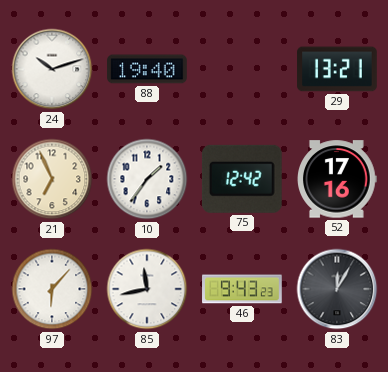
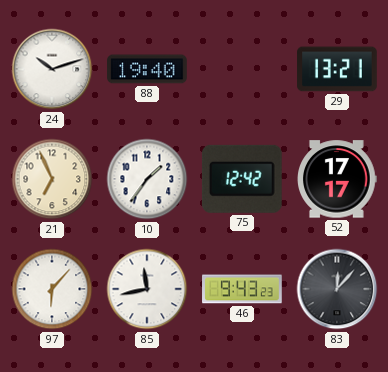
52: 17:16 -> 17:17 (337, 179)
83: 12:05 -> 12:07 (337, 289)
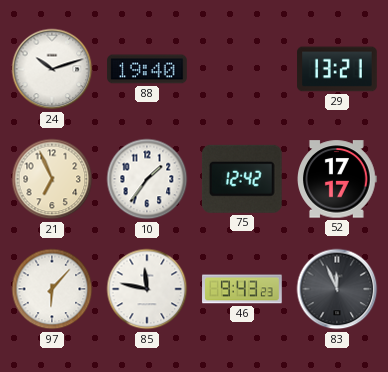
85: 11:43 -> 11:47 (147, 289)
83: 12:07 -> 11:56 (337, 289)
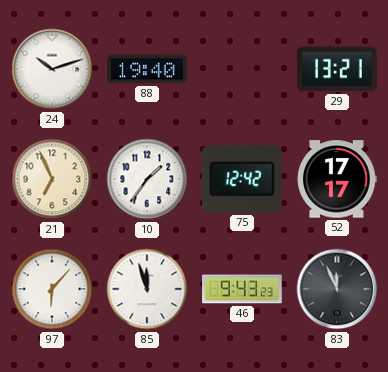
85: 11:47 -> 11:57 (147, 289)
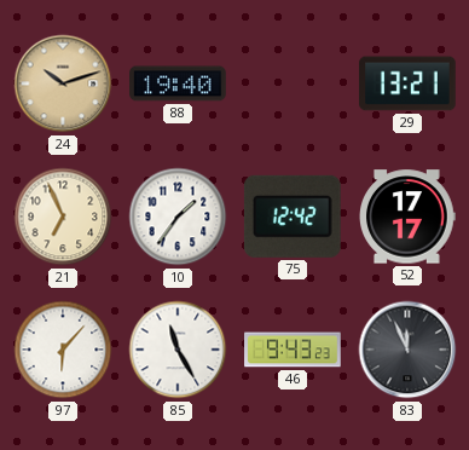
24 dial: white -> champagne (63, 83)
85: 11:57 -> 11:25 (178, 350)
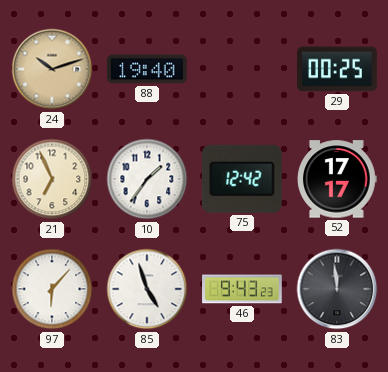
29: 13:21 -> 00:25 (337, 69)
85: 11:25 -> 4:57 (147, 289)
83: 11:56 -> 11:59 (337, 289)
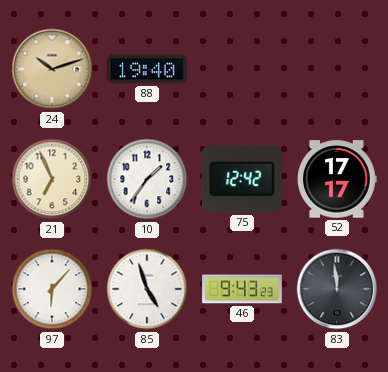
29: 00:25 -> none (337, 69)
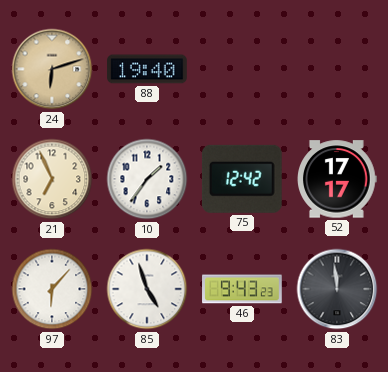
24: 10:12 -> 6:12 (52, 69)
